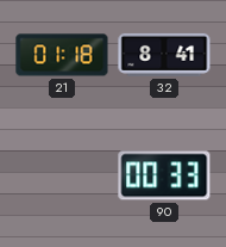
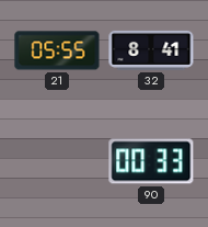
21: 01:18 -> 05:55 (57, 50)
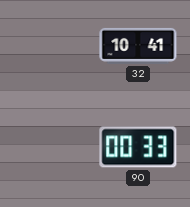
21: 05:55 -> none (57, 50)
32: 8:41 -> 10:41 (138, 46)
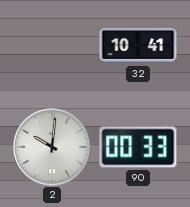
2: none -> 10:01 (52, 147)
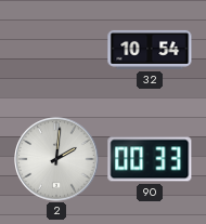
32: 10:41 -> 10:54 (150, 50)
2: 10:01 -> 2:01 (56, 159)
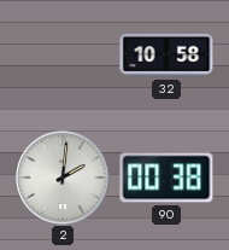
32: 10:54 -> 10:58 (166, 56)
90: 00:33 -> 00:38 (166, 178)
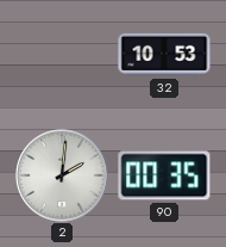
32: 10:58 -> 10:53 (164, 55)
90: 00:38 -> 00:35 (164, 175)
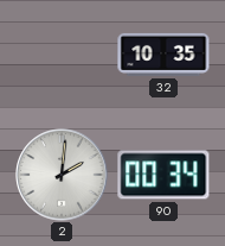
32: 10:53 -> 10:35 (163, 55)
90: 00:35 -> 00:34 (163, 175)
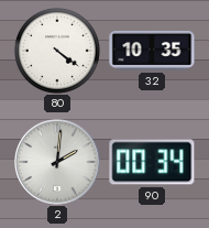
80: none -> 4:21 (57, 51)
